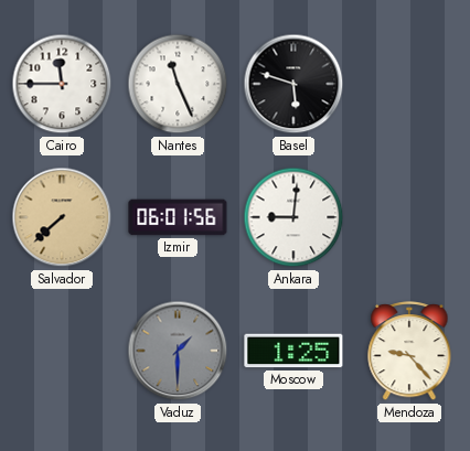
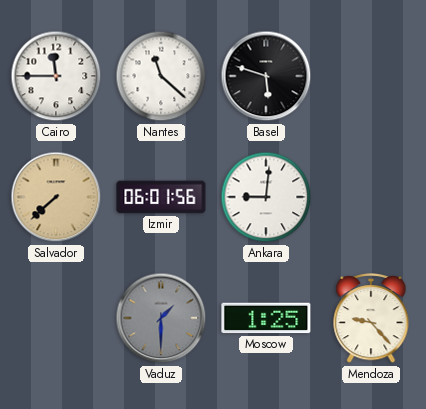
Nantes: 11:26 -> 11:22 (161, 76)
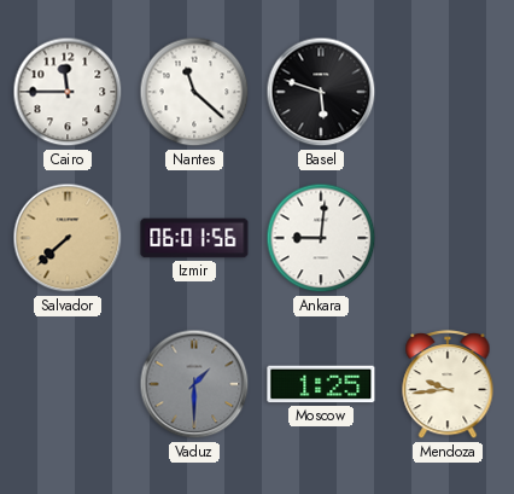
Mendoza: 9:23 -> 9:44 (448, 385)
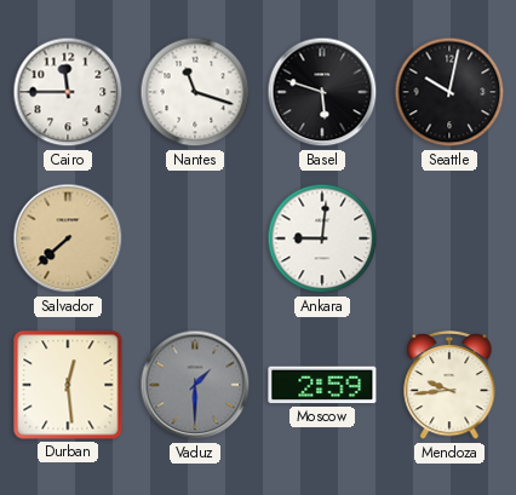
Nantes: 11:22 -> 11:18 (195, 92)
Seattle: none -> 10:02 (449, 92)
Izmir: 06:01 -> none (194, 238)
Durban: none -> 12:29 (68, 385)
Moscow: 1:25 -> 2:59 (322, 385)
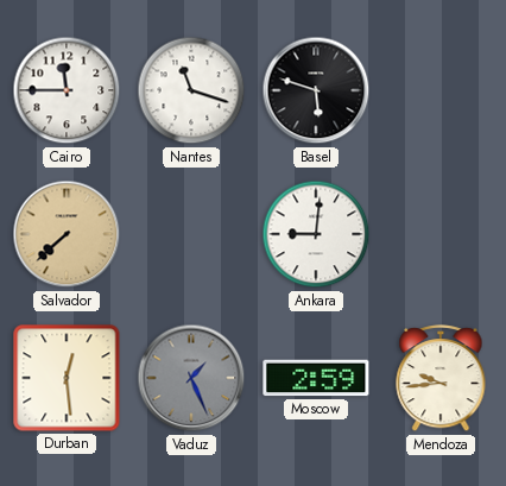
Seattle: 10:02 -> none (449, 92)
Vaduz: 1:30 -> 1:26 (191, 378)
